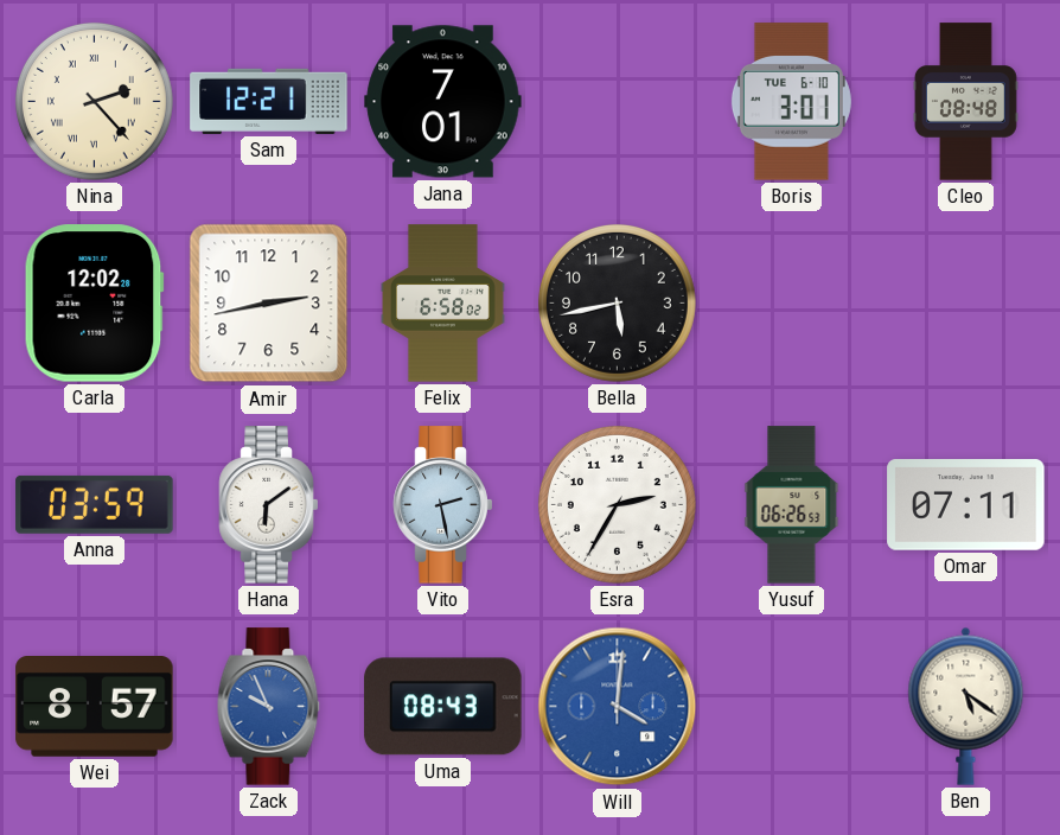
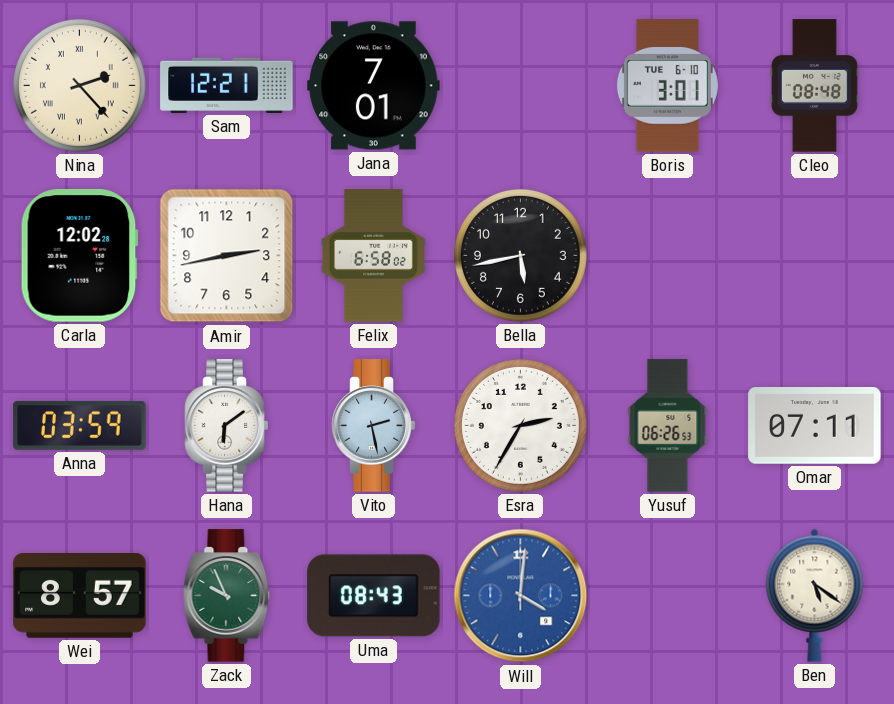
Zack dial: blue -> green (227, 596)
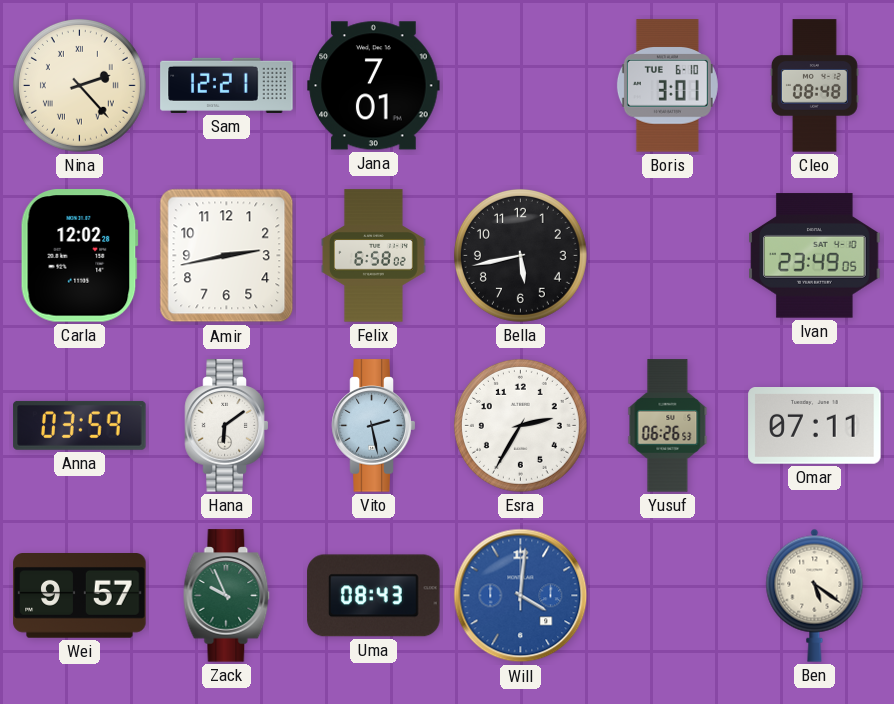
Ivan: none -> 23:49 (815, 256)
Wei: 8:57 -> 9:57 (80, 596)
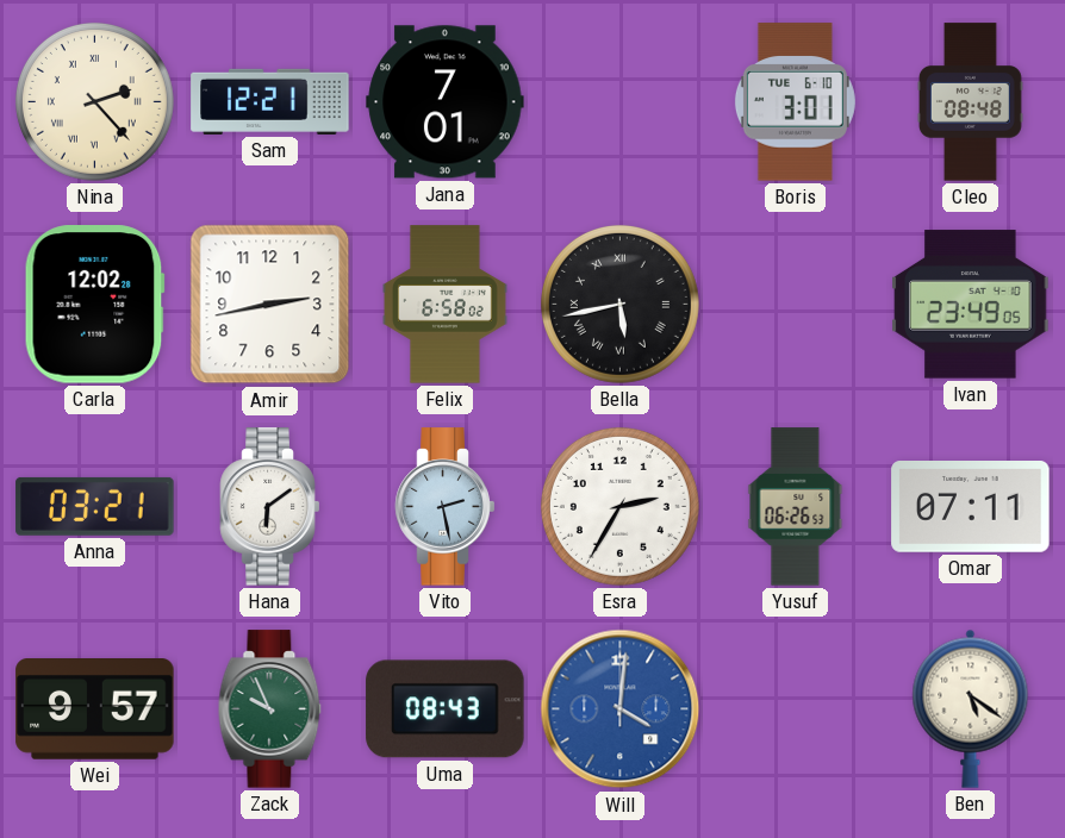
Bella numerals: Arabic -> Roman (619, 304)
Anna: 03:59 -> 03:21 (95, 506)
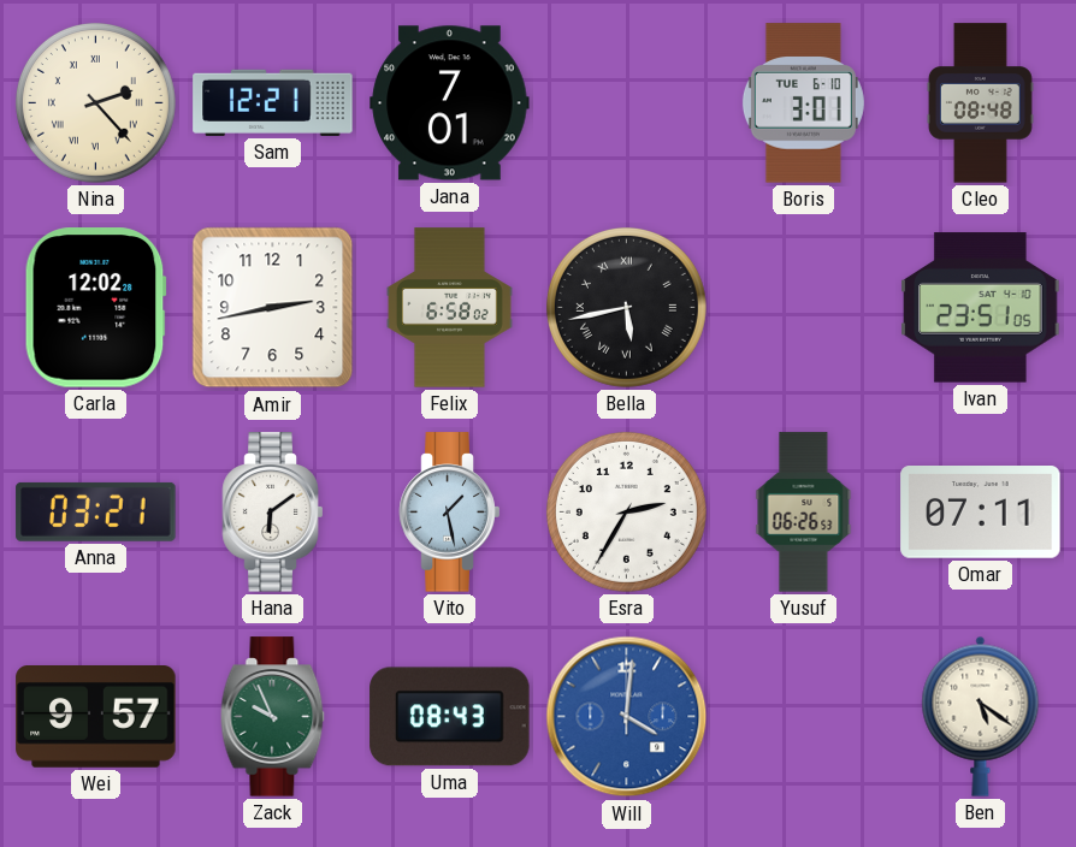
Ivan: 23:49 -> 23:51 (981, 308)
Vito: 2:28 -> 1:28 (450, 513)
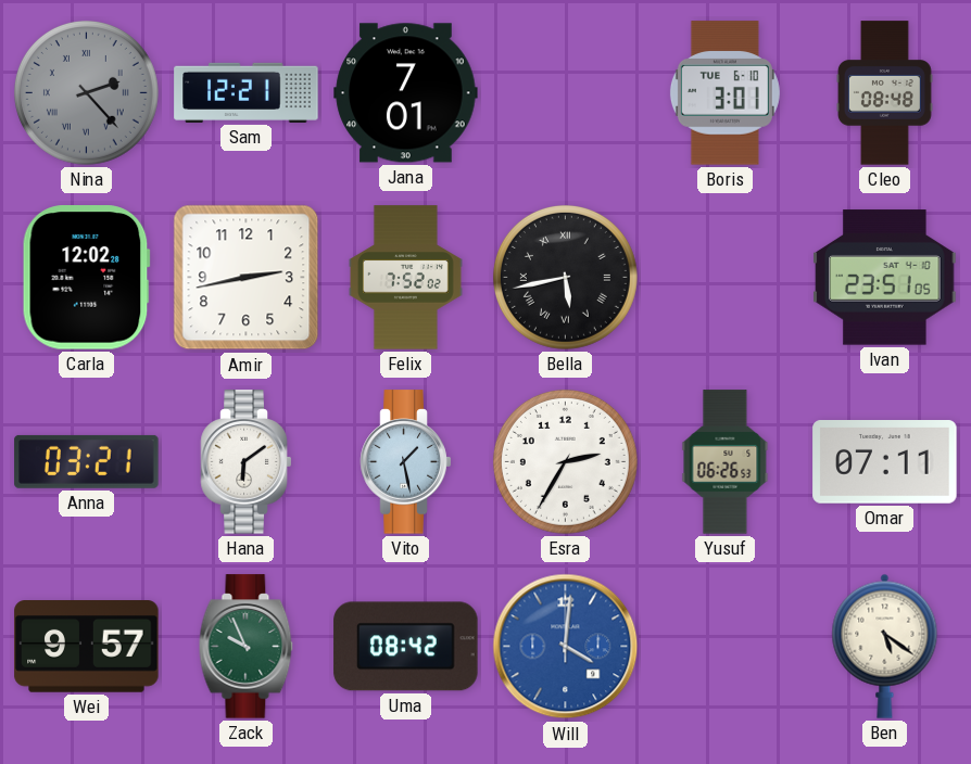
Nina dial: cream -> grey (86, 92)
Felix: 6:58 -> 7:52 (405, 278)
Uma: 08:43 -> 08:42 (406, 647)
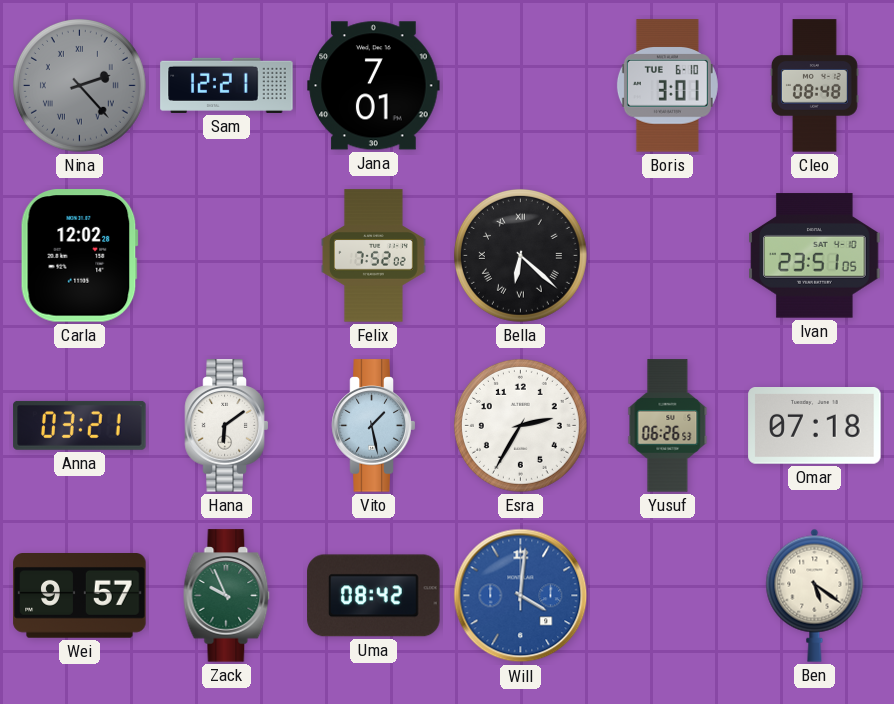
Amir: 2:43 -> none (247, 278)
Bella: 5:43 -> 6:22 (520, 255)
Omar: 07:11 -> 07:18 (815, 426)
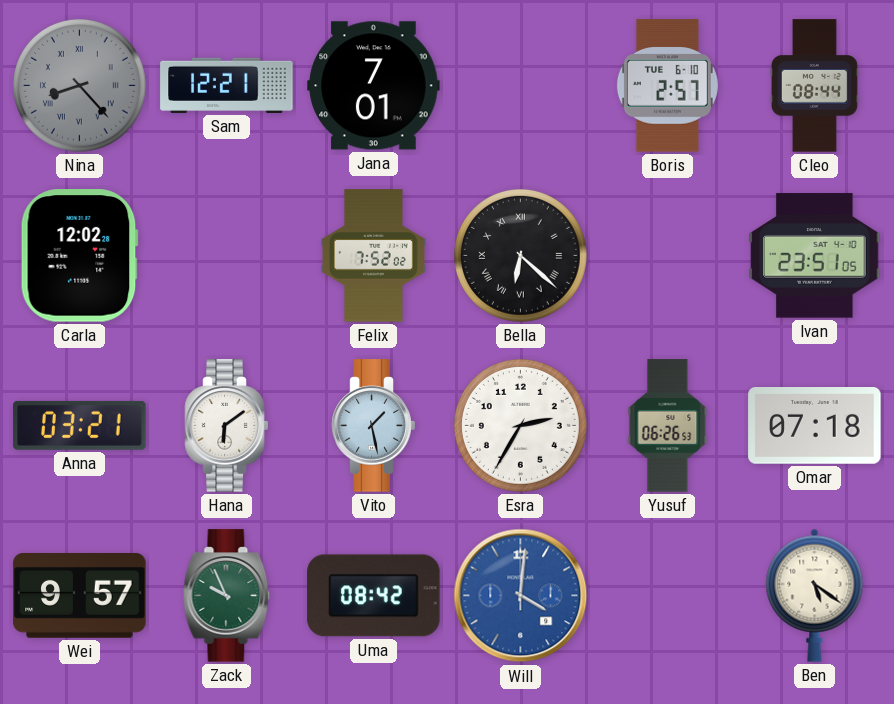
Nina: 2:23 -> 8:23 (79, 85)
Boris: 3:01 -> 2:57 (667, 86)
Cleo: 08:48 -> 08:44 (814, 86)
